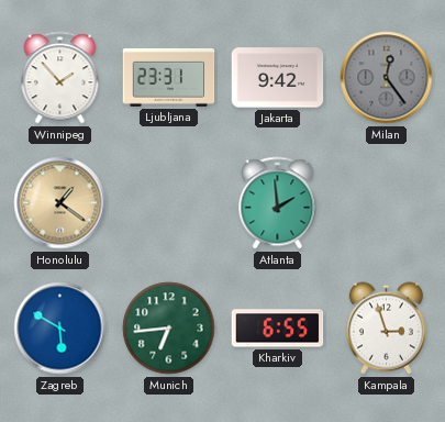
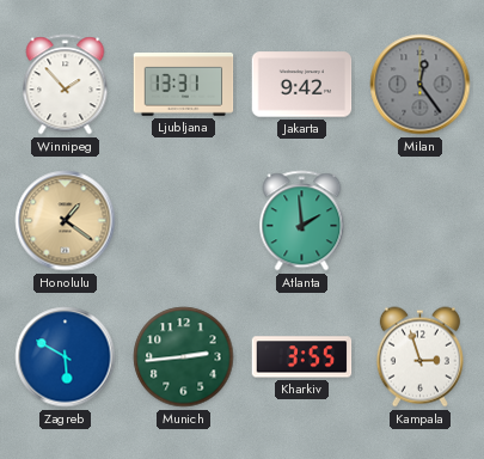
Ljubljana: 23:31 -> 13:31 (184, 84)
Munich: 6:44 -> 2:44 (184, 357)
Kharkiv: 6:55 -> 3:55 (302, 357)
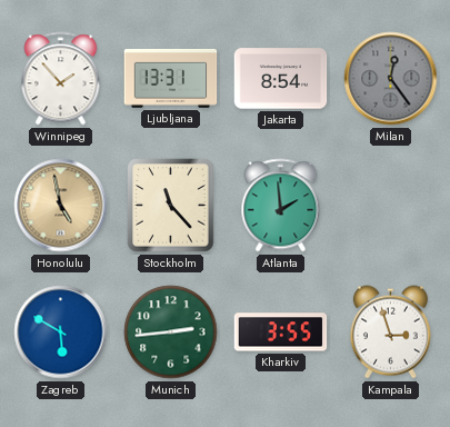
Jakarta: 9:42 -> 8:54 (281, 79)
Honolulu: 1:21 -> 4:58 (61, 206)
Stockholm: none -> 11:23 (171, 206)
